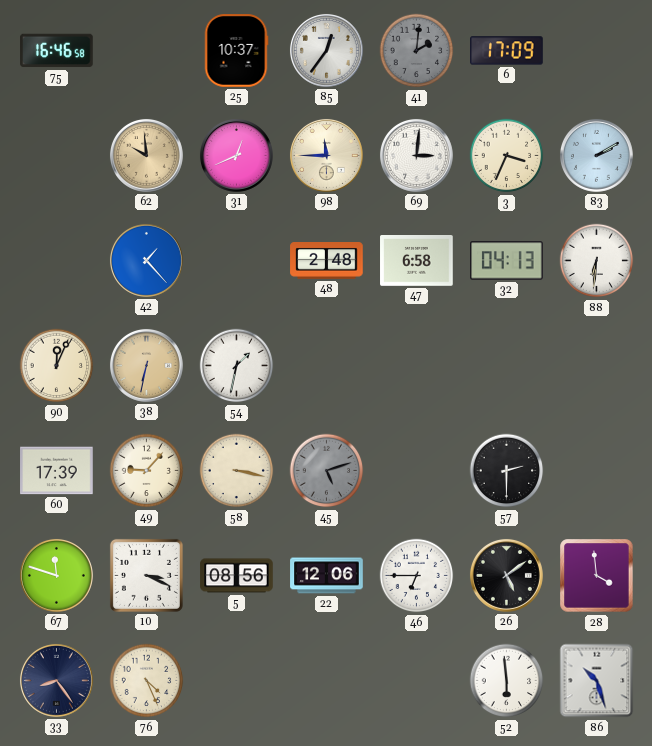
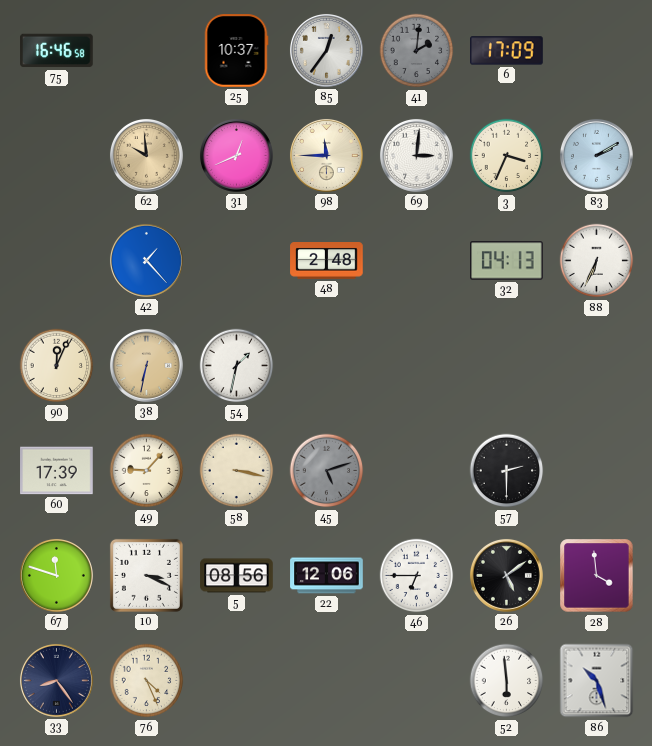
47: 6:58 -> none (417, 261)
88: 6:31 -> 6:34 (597, 261)
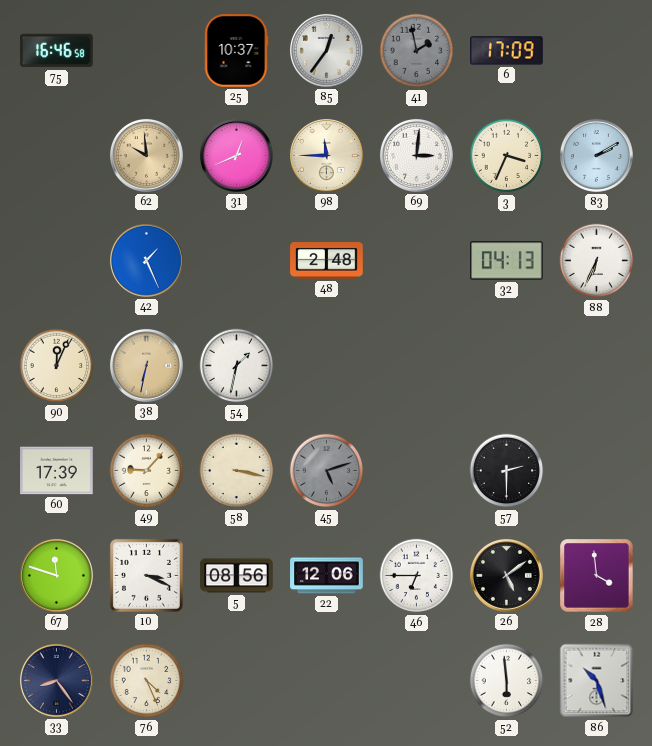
41: 2:01 -> 1:58 (417, 51)
42: 1:23 -> 1:26 (146, 260)
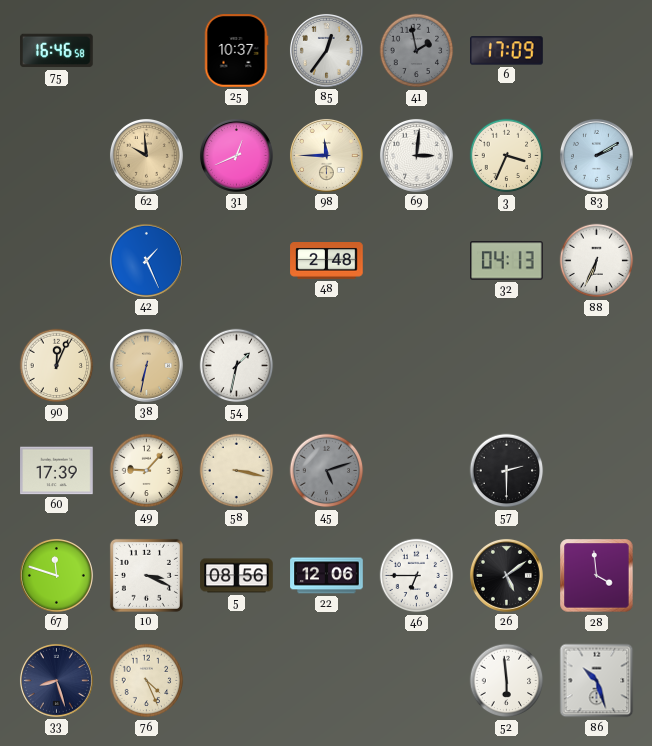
33: 8:24 -> 8:27 (56, 680)
